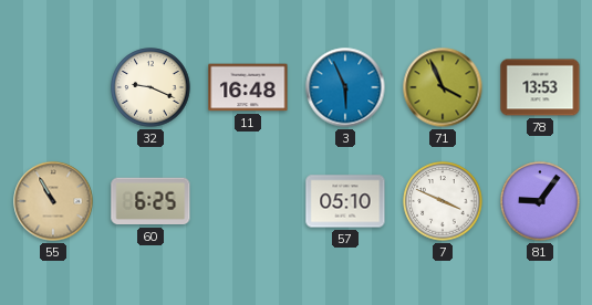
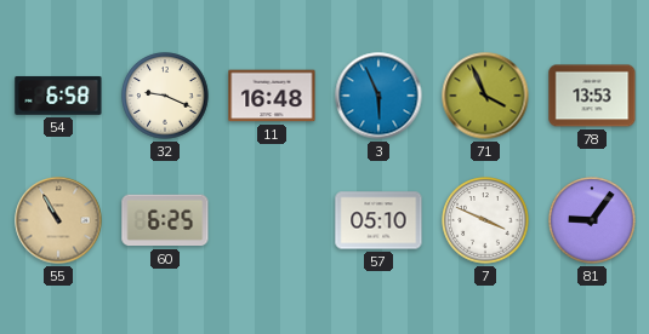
54: none -> 6:58 (58, 96)
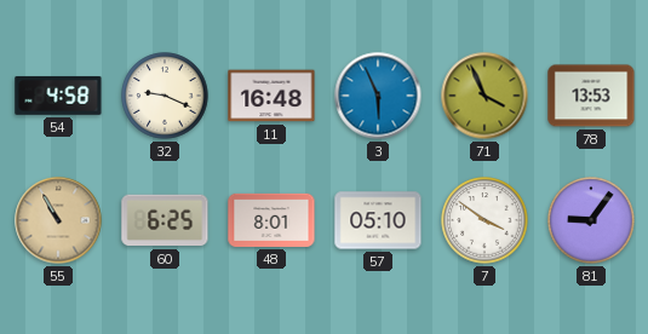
54: 6:58 -> 4:58 (58, 96)
48: none -> 8:01 (271, 220)
7: 3:49 -> 3:51 (484, 220)
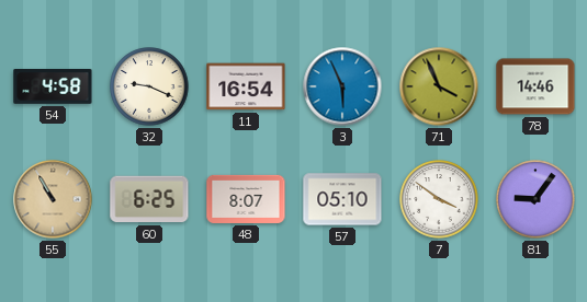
11: 16:48 -> 16:54 (246, 86)
78: 13:53 -> 14:46 (535, 86)
48: 8:01 -> 8:07 (246, 199)
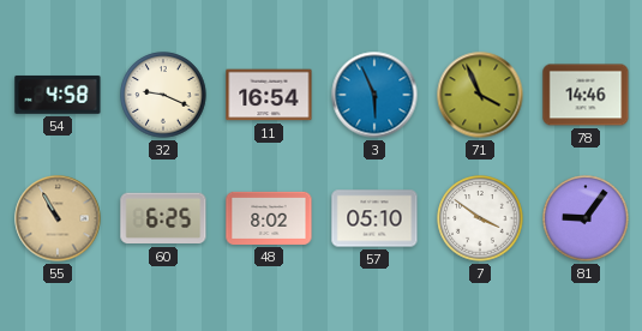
48: 8:07 -> 8:02 (269, 218)
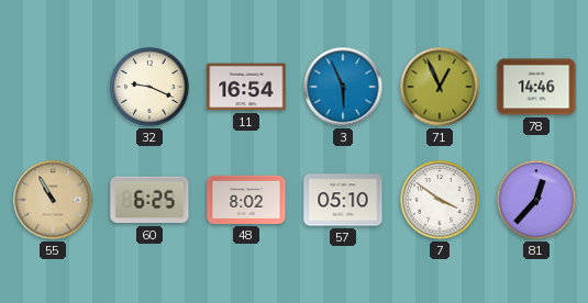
54: 4:58 -> none (58, 95)
71: 3:56 -> 12:56 (440, 87)
81: 9:06 -> 12:37 (536, 200)
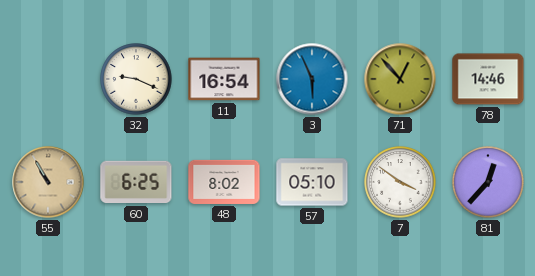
71: 12:56 -> 12:53 (400, 79)
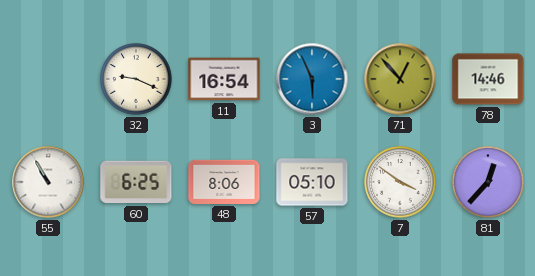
55 dial: champagne -> white (48, 182)
48: 8:02 -> 8:06 (224, 182)
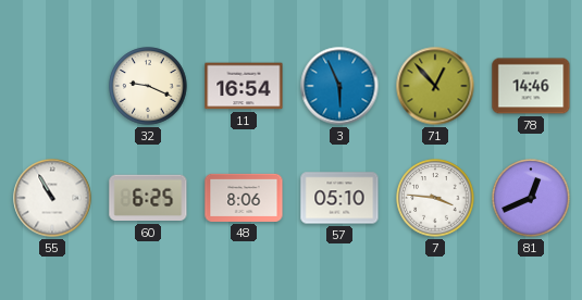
7: 3:51 -> 3:46 (435, 198)
81: 12:37 -> 12:41 (531, 198)
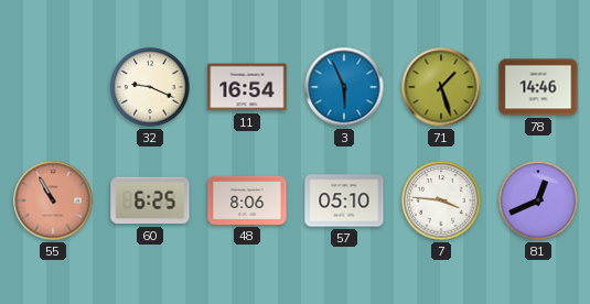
71: 12:53 -> 1:27 (441, 87)
55 dial: white -> salmon (53, 200)
